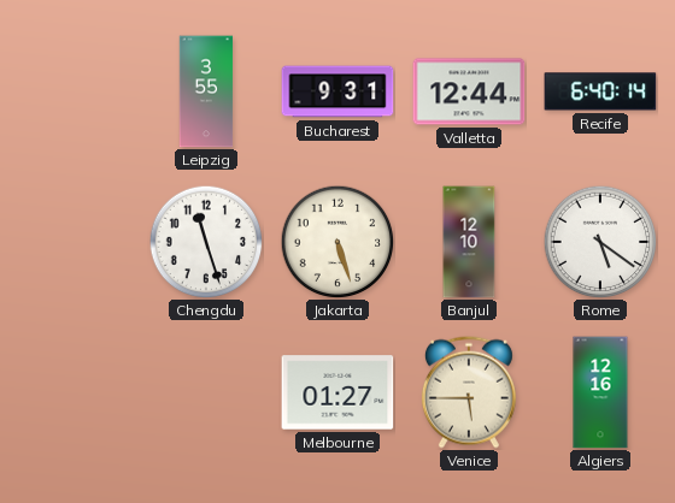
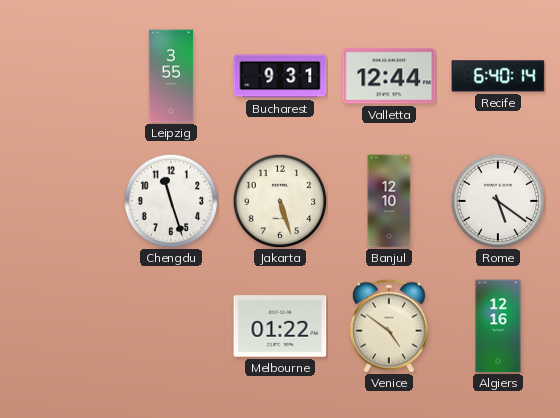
Melbourne: 01:27 -> 01:22 (280, 326)
Venice: 5:45 -> 4:51 (389, 326)
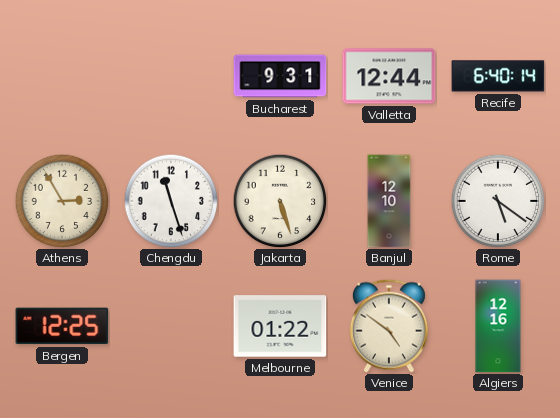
Leipzig: 3:55 -> none (171, 76)
Athens: none -> 2:55 (62, 201)
Bergen: none -> 12:25 (62, 326)
